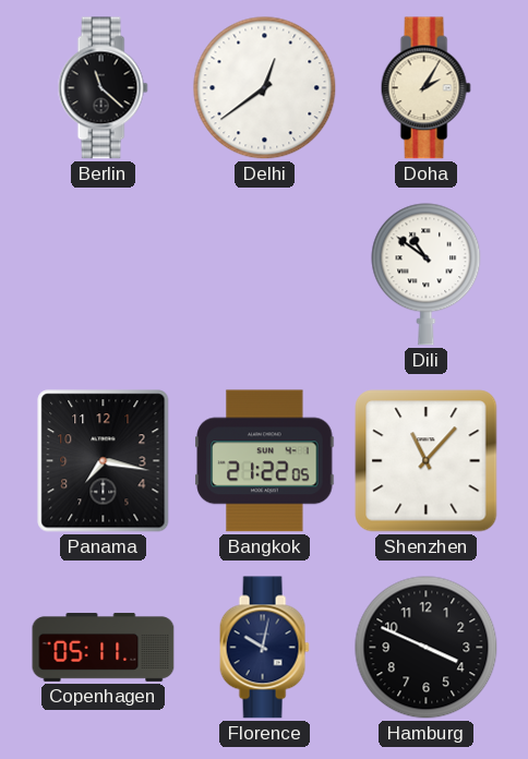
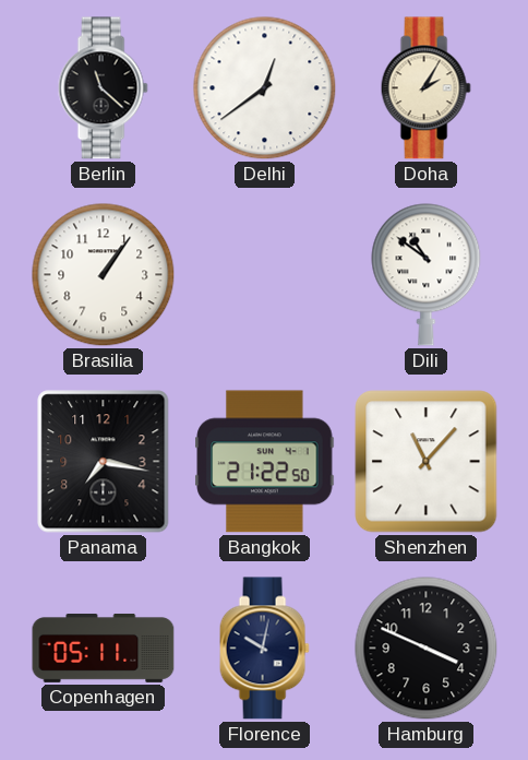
Brasilia: none -> 1:06 (104, 275)
Bangkok: 21:22:05 -> 21:22:50 (265, 462)
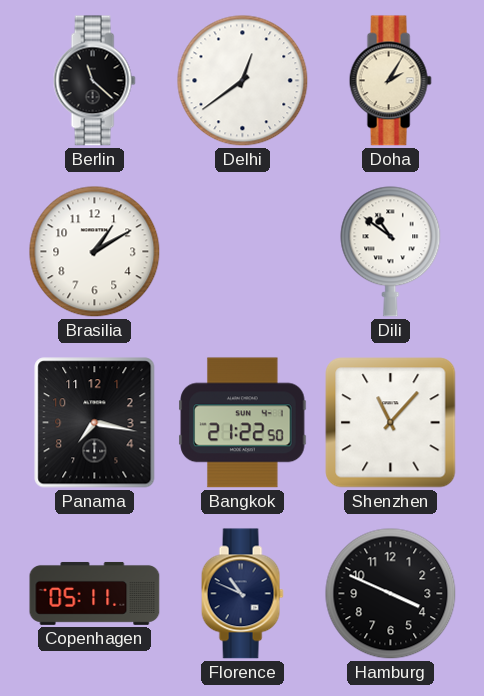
Brasilia: 1:06 -> 1:10 (95, 252)
Florence: 10:02 -> 10:49 (242, 594)
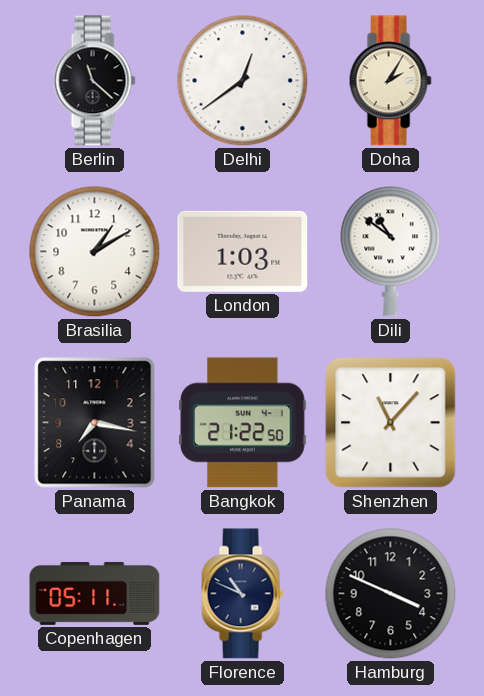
London: none -> 1:03 (243, 251)
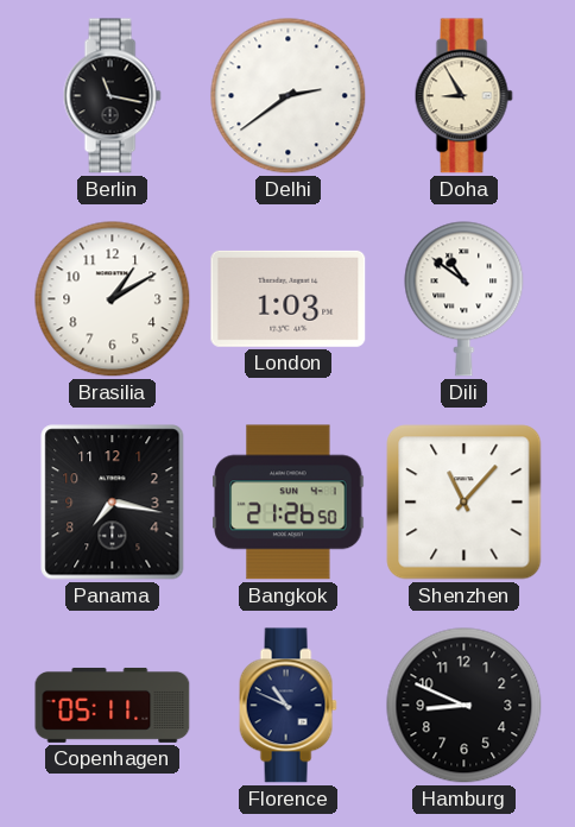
Berlin: 11:22 -> 11:17 (112, 96)
Delhi: 12:39 -> 2:39 (289, 96)
Doha: 2:05 -> 8:55 (463, 96)
Bangkok: 21:22 -> 21:26 (289, 503)
Hamburg: 3:49 -> 8:49 (465, 706)
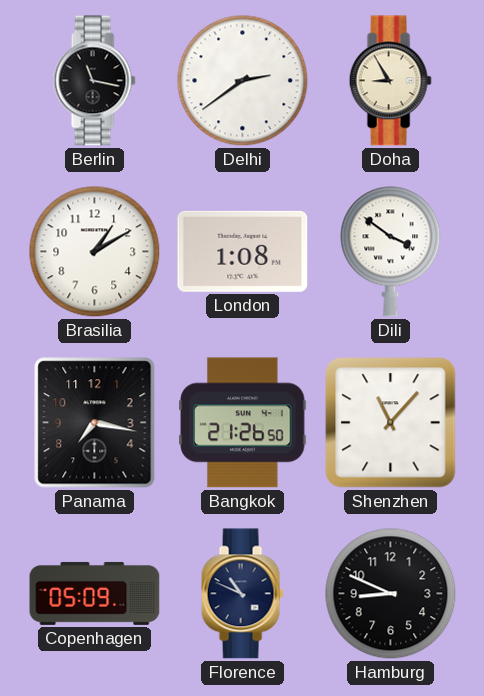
London: 1:03 -> 1:08 (243, 251)
Dili: 10:51 -> 3:51 (391, 252)
Copenhagen: 05:11 -> 05:09 (95, 593)
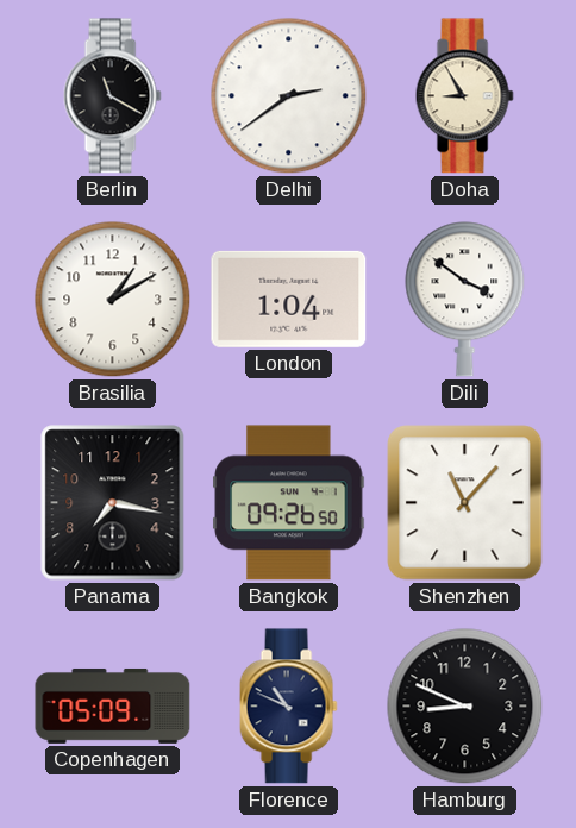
Berlin: 11:17 -> 11:20 (112, 96)
London: 1:08 -> 1:04 (289, 299)
Bangkok: 21:26 -> 09:26 (289, 503)
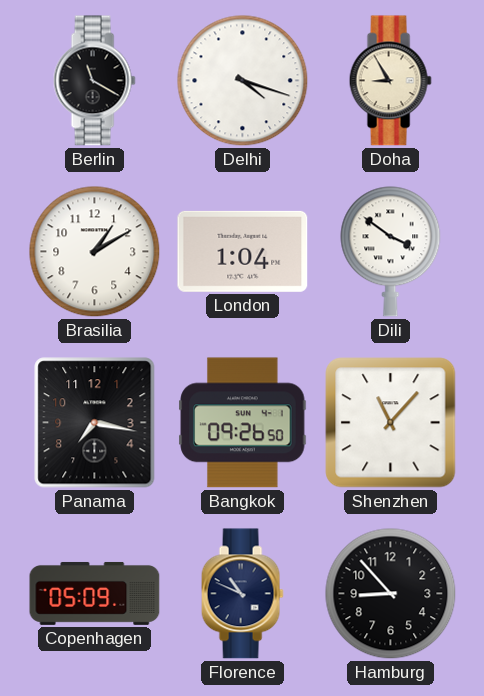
Delhi: 2:39 -> 4:18 (243, 81)
Hamburg: 8:49 -> 8:53 (391, 594)
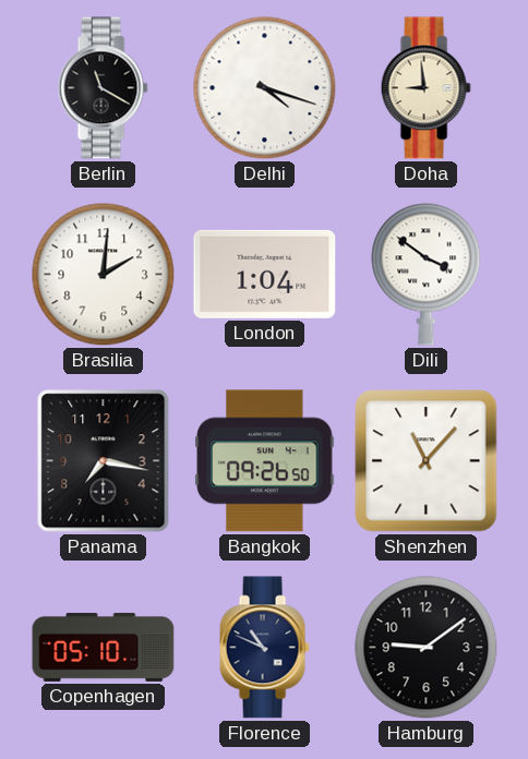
Doha: 8:55 -> 8:59 (425, 88)
Brasilia: 1:10 -> 2:01 (104, 275)
Copenhagen: 05:09 -> 05:10 (104, 647)
Hamburg: 8:53 -> 9:09 (427, 648)
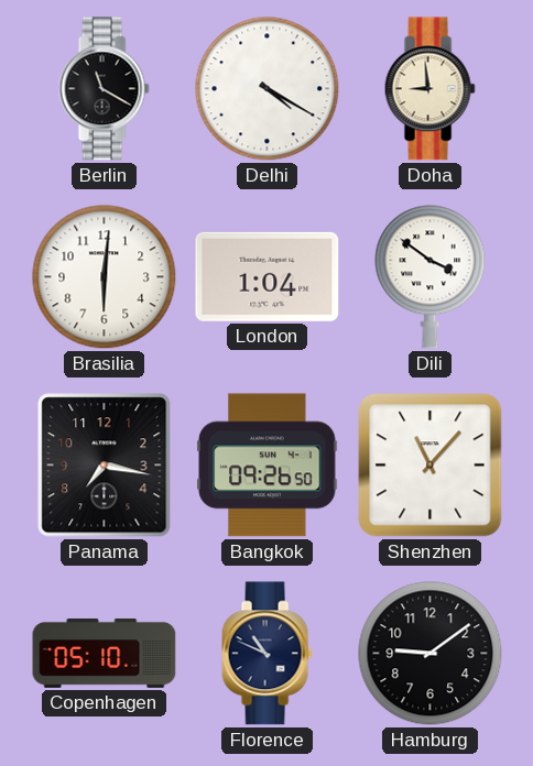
Delhi: 4:18 -> 4:20 (268, 89)
Brasilia: 2:01 -> 6:01 (105, 277)
